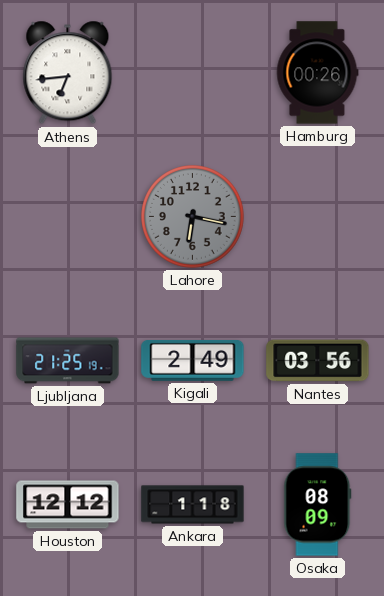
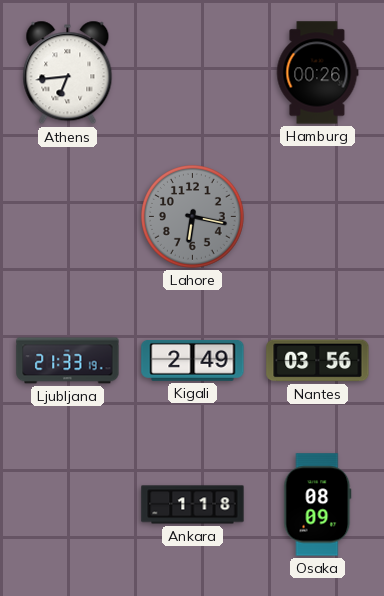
Ljubljana: 21:25 -> 21:33 (68, 361)
Houston: 12:12 -> none (68, 505)
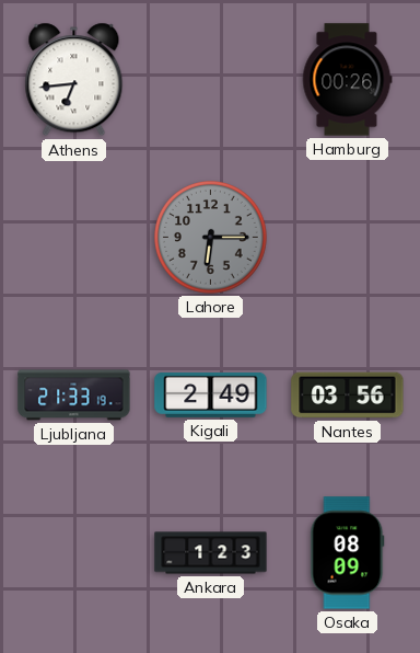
Lahore: 6:17 -> 6:15 (211, 238)
Ankara: 1:18 -> 1:23 (211, 553)
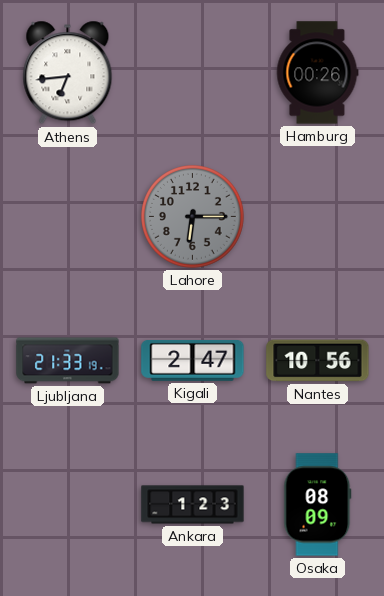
Kigali: 2:49 -> 2:47 (193, 360)
Nantes: 03:56 -> 10:56 (318, 361)
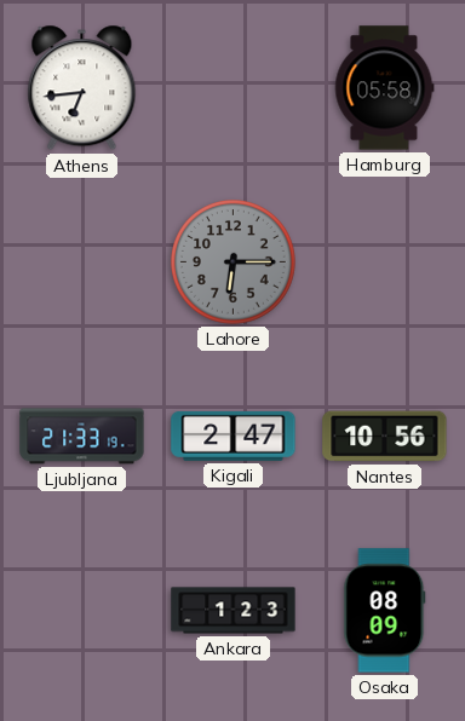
Hamburg: 00:26 -> 05:58 (384, 88)
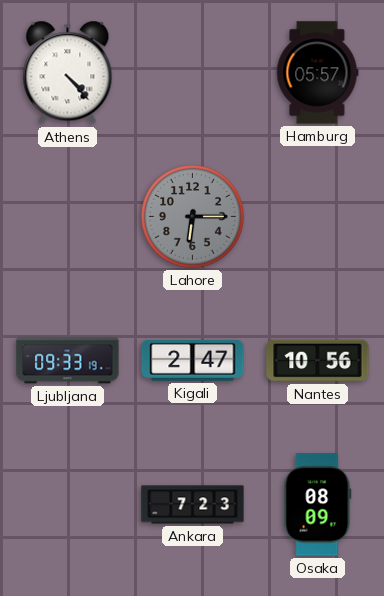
Athens: 6:44 -> 4:23 (68, 73)
Hamburg: 05:58 -> 05:57 (317, 73)
Ljubljana: 21:33 -> 09:33 (68, 361)
Ankara: 1:23 -> 7:23 (193, 505)
